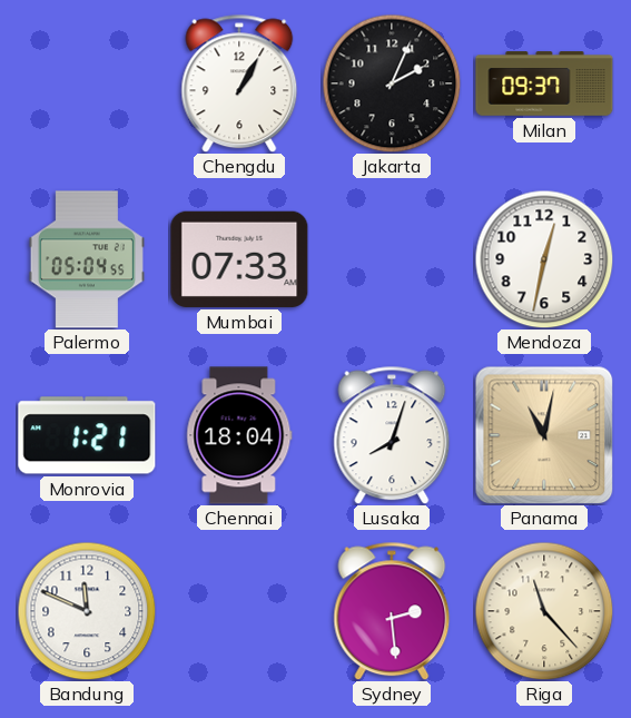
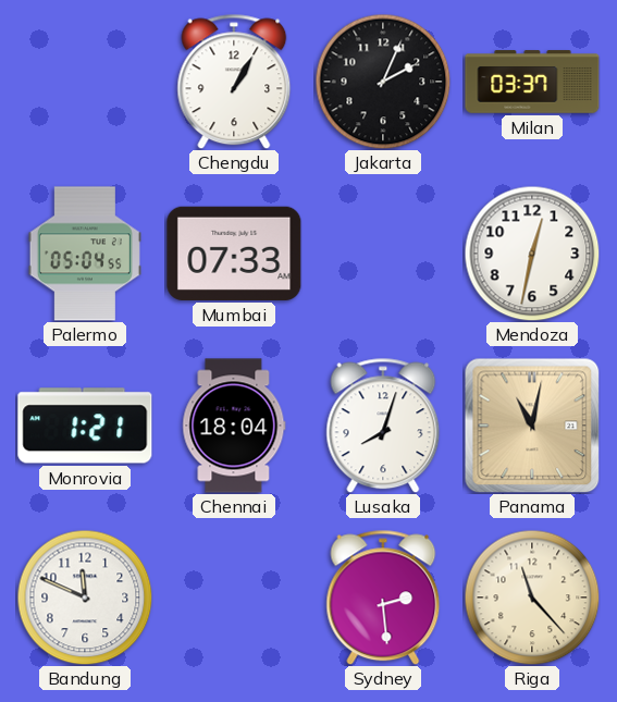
Milan: 09:37 -> 03:37 (532, 82)
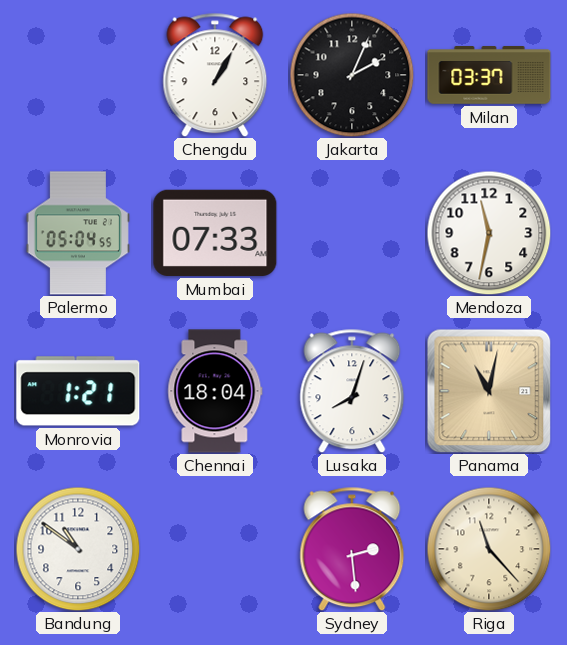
Mendoza: 12:32 -> 11:32 (489, 233)
Bandung: 11:49 -> 10:51 (78, 549)
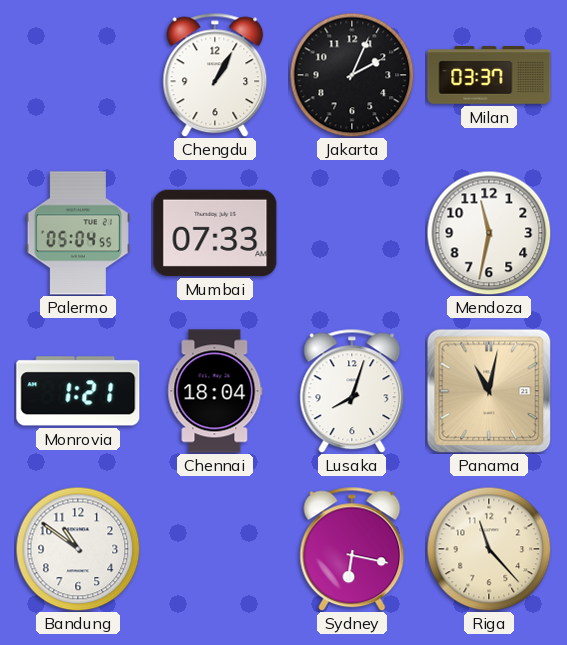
Sydney: 2:29 -> 6:17 (352, 549)
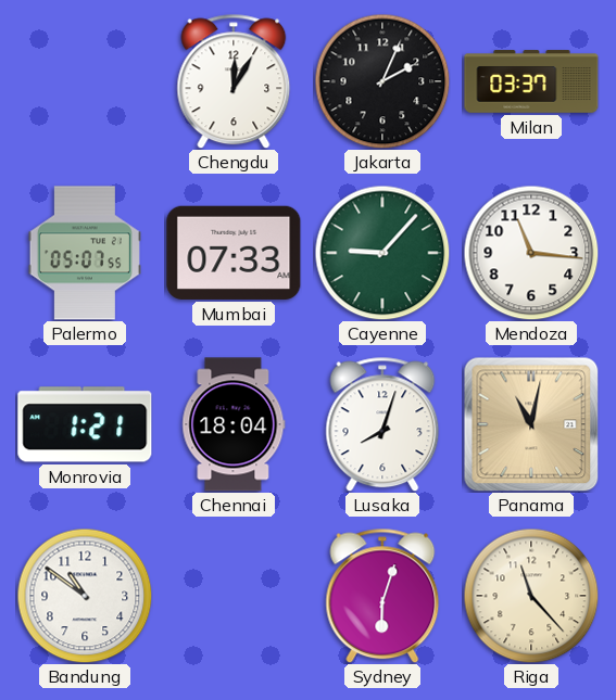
Chengdu: 1:05 -> 12:05 (234, 81)
Palermo: 05:04 -> 05:07 (85, 253)
Cayenne: none -> 9:07 (382, 253)
Mendoza: 11:32 -> 11:16 (531, 253)
Sydney: 6:17 -> 6:03 (382, 596)
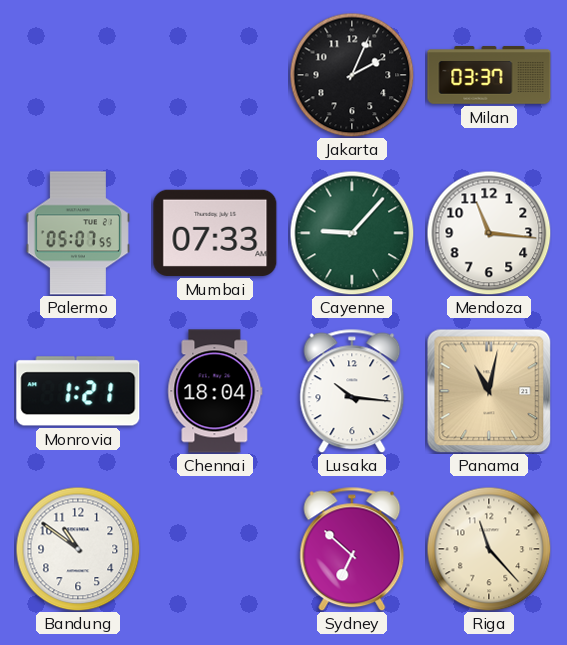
Chengdu: 12:05 -> none (234, 81)
Lusaka: 8:03 -> 10:16 (352, 391)
Sydney: 6:03 -> 6:52 (352, 549)
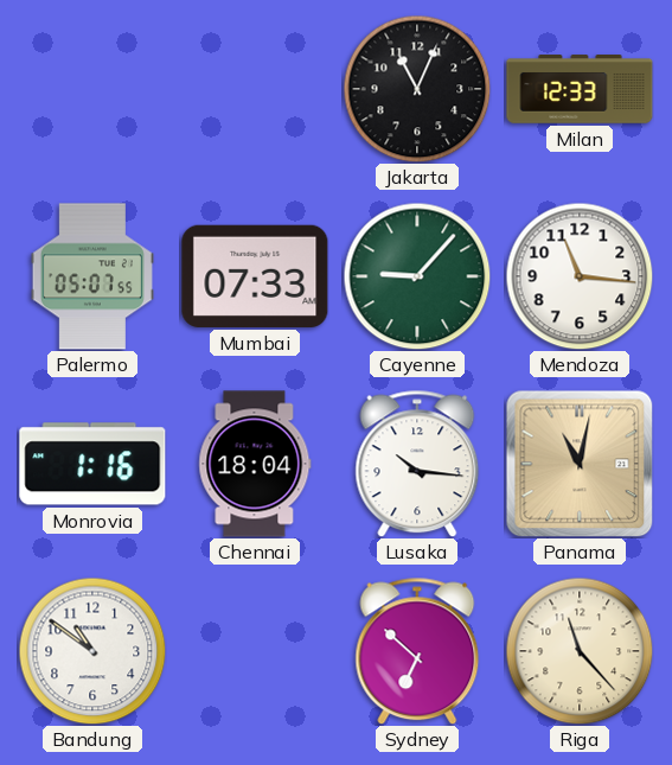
Jakarta: 2:04 -> 11:04 (417, 89)
Milan: 03:37 -> 12:33 (580, 89)
Monrovia: 1:21 -> 1:16 (92, 464)
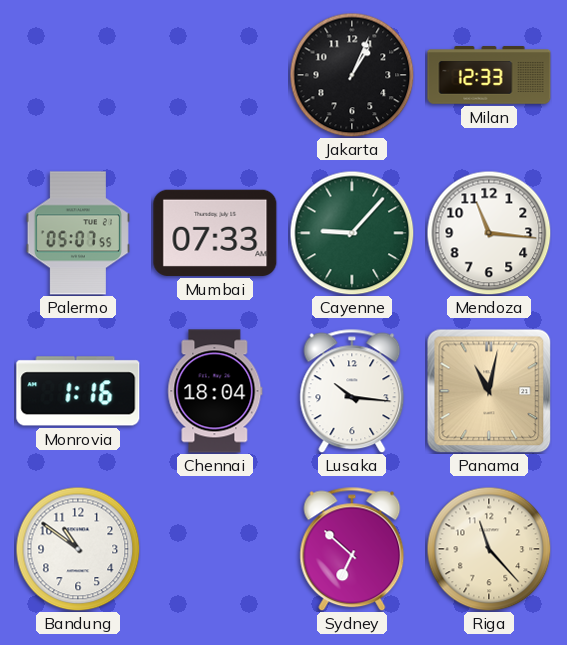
Jakarta: 11:04 -> 1:04 (352, 75)
